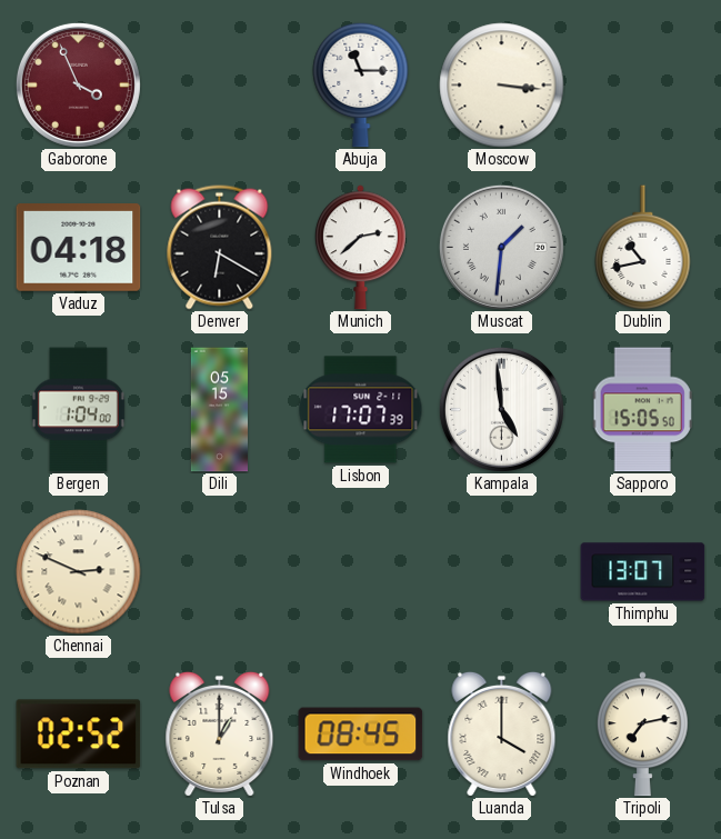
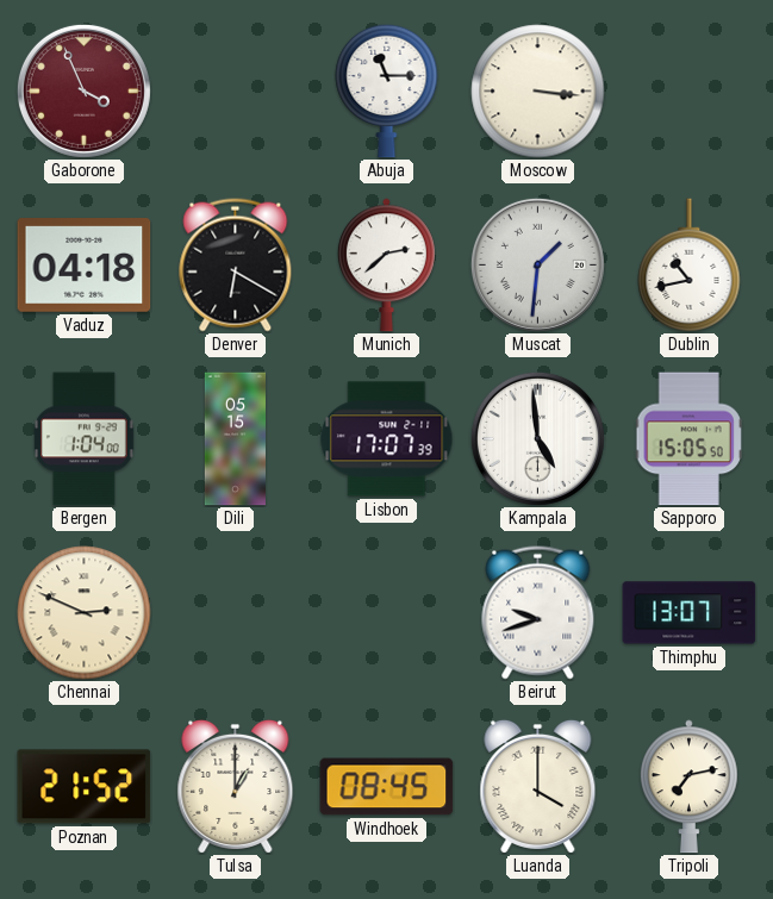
Beirut: none -> 9:42 (538, 613)
Poznan: 02:52 -> 21:52 (85, 787)
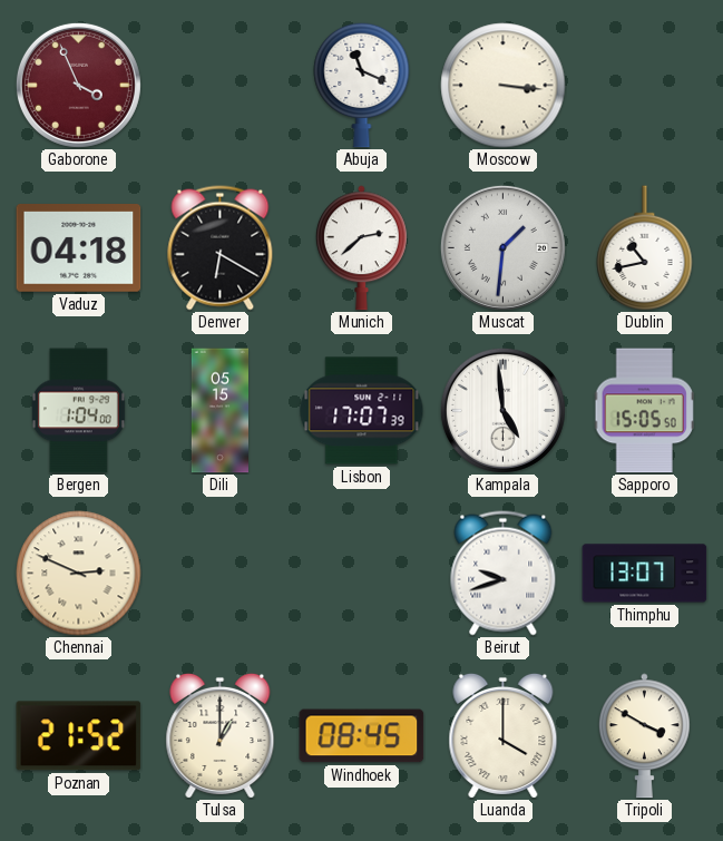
Abuja: 11:15 -> 11:19 (362, 85)
Tripoli: 7:13 -> 3:50 (644, 736)
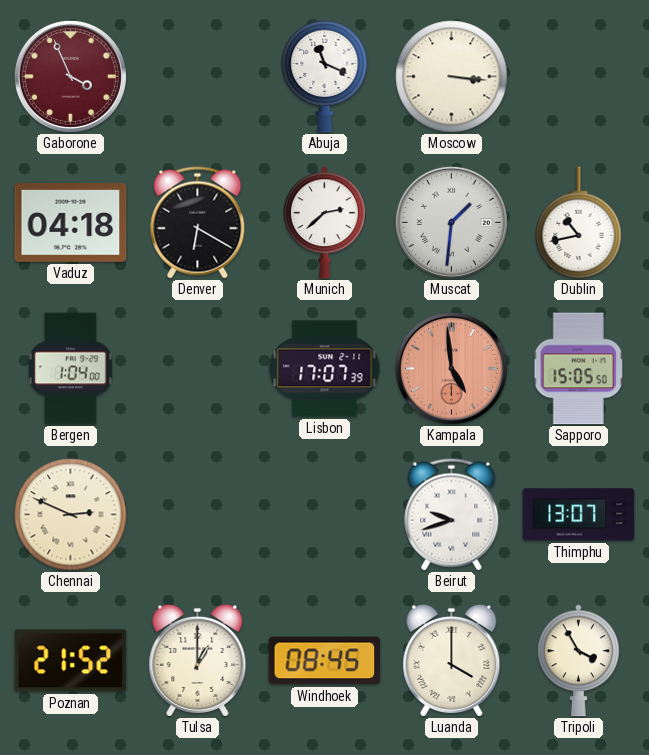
Dili: 05:15 -> none (219, 411)
Kampala dial: white -> salmon (451, 368)
Tripoli: 3:50 -> 3:55 (578, 661)
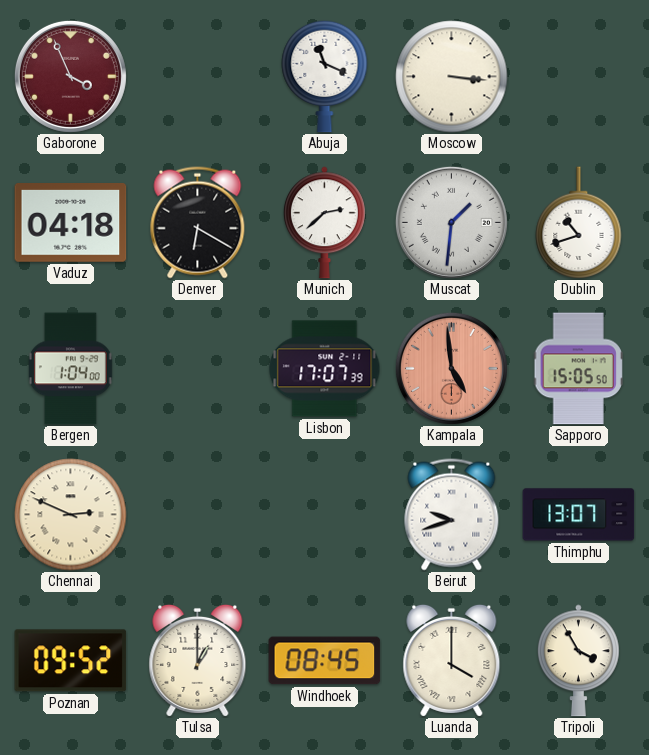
Dublin: 10:43 -> 10:42 (579, 223)
Poznan: 21:52 -> 09:52 (71, 661)
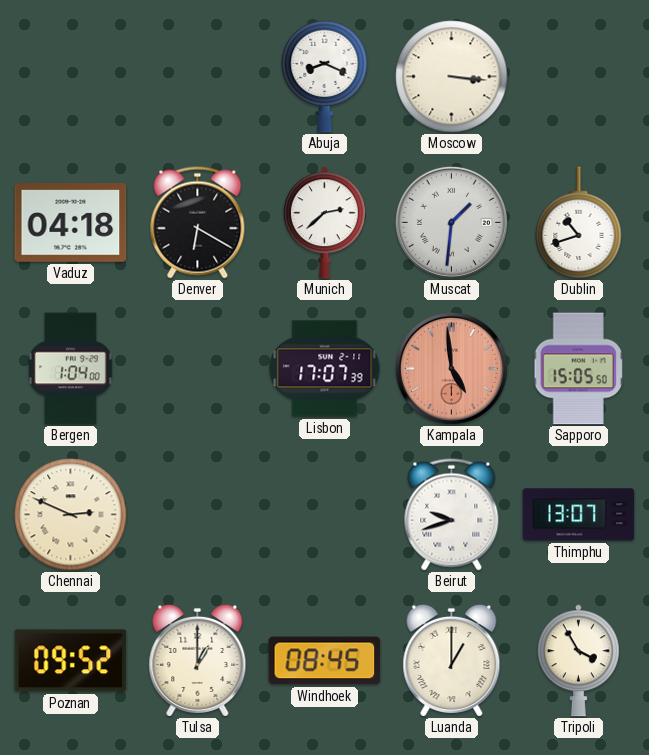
Gaborone: 3:56 -> none (70, 76)
Abuja: 11:19 -> 8:19 (325, 76)
Luanda: 4:00 -> 1:00 (452, 660)
